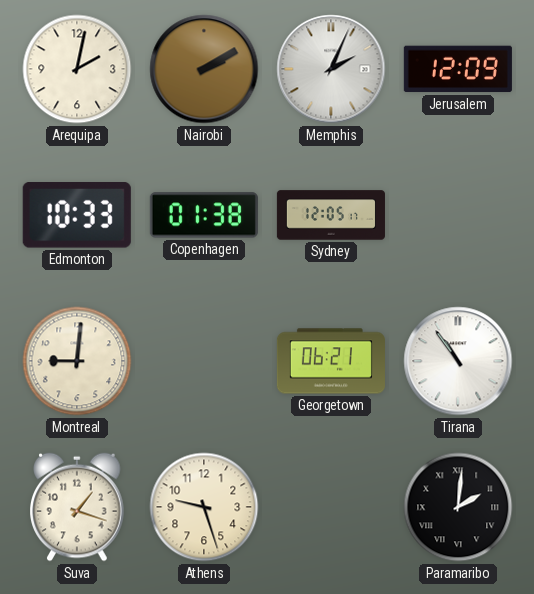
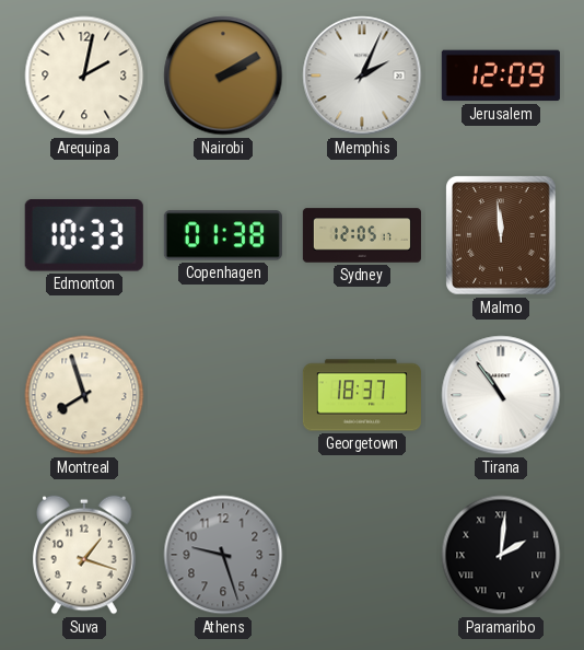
Malmo: none -> 11:59 (502, 236)
Montreal: 9:01 -> 7:57 (84, 395)
Georgetown: 06:21 -> 18:37 (362, 395)
Athens dial: cream -> grey (223, 555)
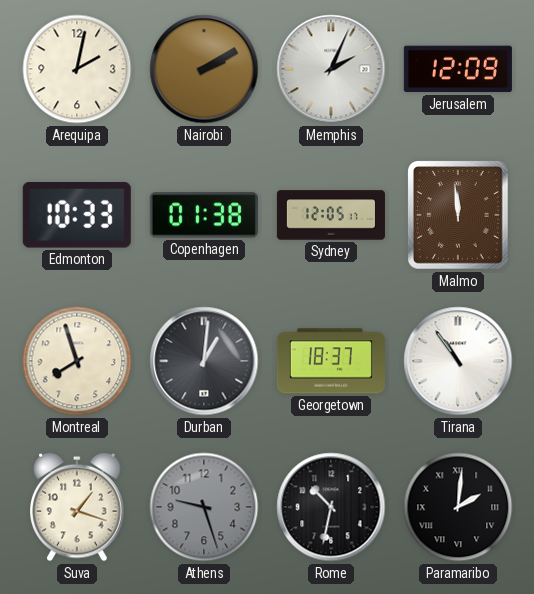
Durban: none -> 1:01 (204, 361)
Rome: none -> 10:32 (331, 507)
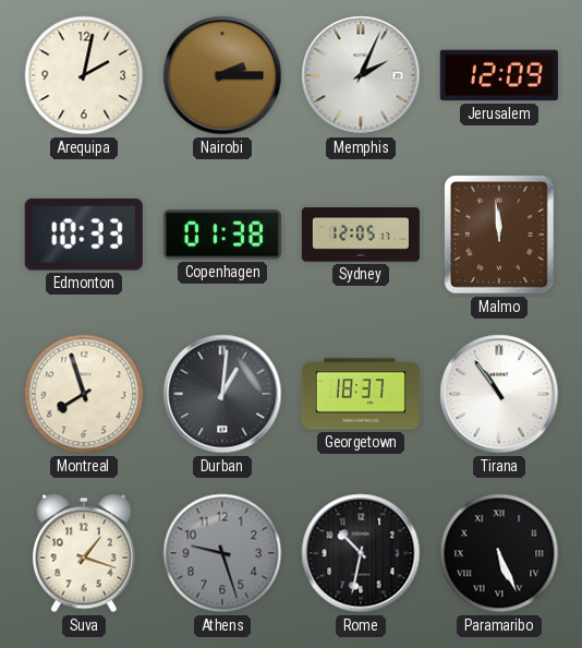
Nairobi: 2:10 -> 2:15 (222, 75)
Paramaribo: 2:01 -> 5:26 (499, 553)
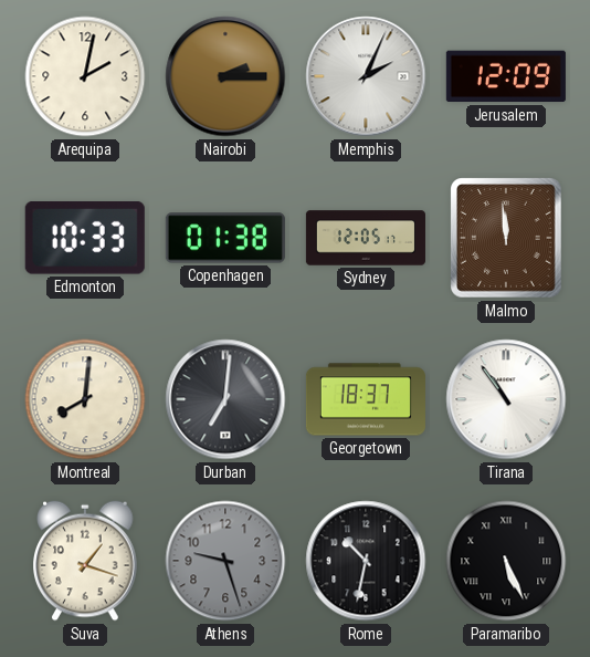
Montreal: 7:57 -> 8:01 (85, 399)
Durban: 1:01 -> 7:01 (225, 399)
